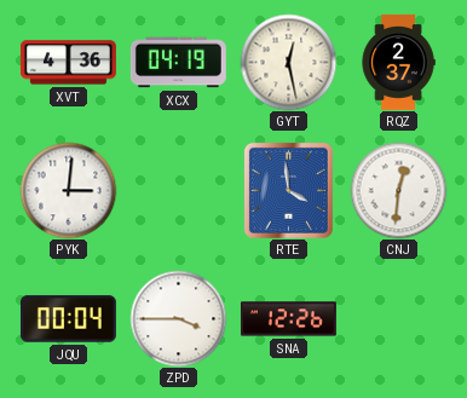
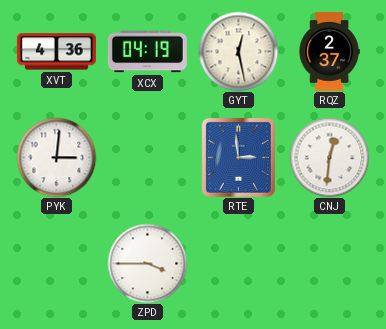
RTE: 3:59 -> 2:59 (238, 157)
JQU: 00:04 -> none (68, 319)
SNA: 12:26 -> none (288, 319)
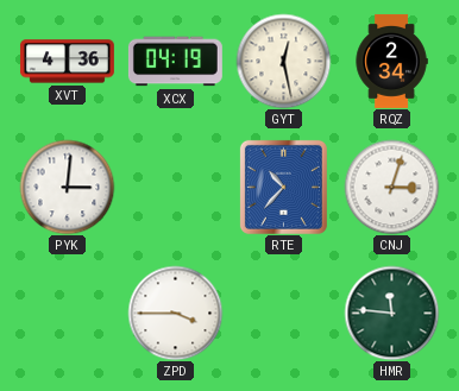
RQZ: 2:37 -> 2:34 (391, 61)
RTE: 2:59 -> 10:37 (283, 187)
CNJ: 12:31 -> 3:03 (391, 187)
HMR: none -> 11:46 (391, 313)
